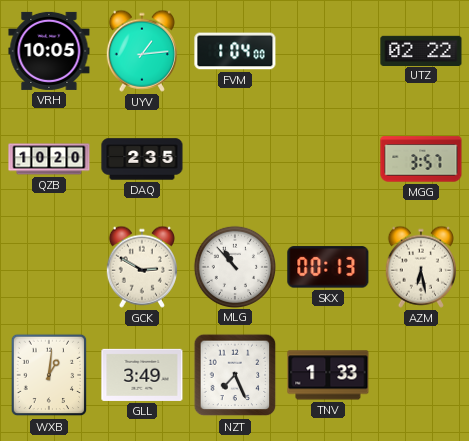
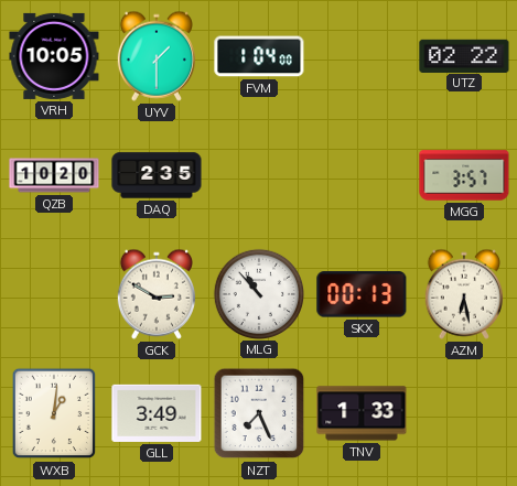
UYV: 1:14 -> 1:30 (157, 56)
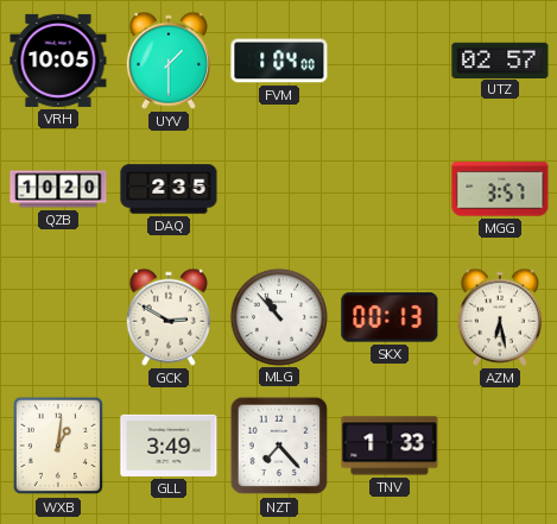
UTZ: 02:22 -> 02:57 (500, 59)
NZT: 7:26 -> 7:23 (279, 446)
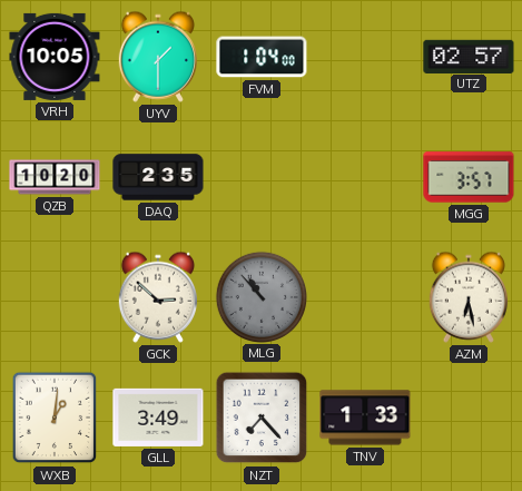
GCK: 2:50 -> 2:52 (158, 297)
MLG dial: white -> grey (260, 296)
SKX: 00:13 -> none (390, 317)
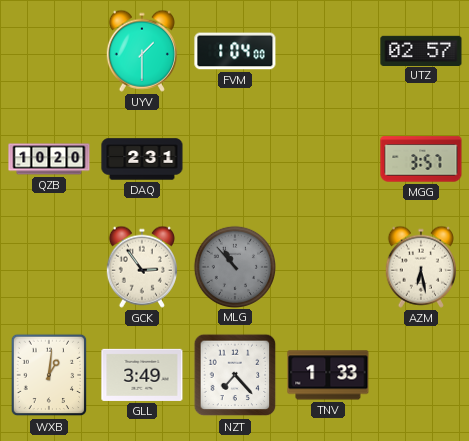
VRH: 10:05 -> none (55, 57)
DAQ: 2:35 -> 2:31 (142, 159)
GCK: 2:52 -> 2:54 (142, 267)
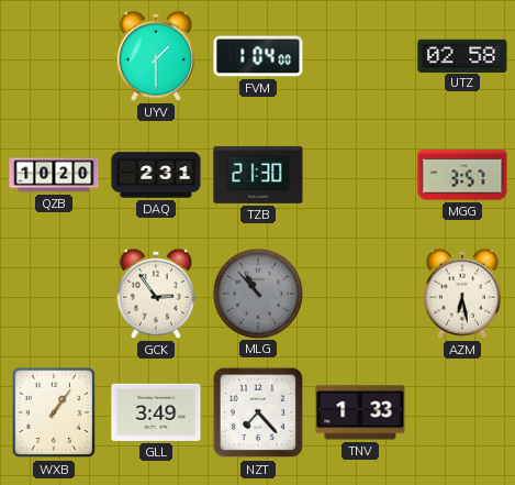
UTZ: 02:57 -> 02:58 (462, 55)
TZB: none -> 21:30 (258, 175)
WXB: 1:01 -> 1:06 (54, 412)
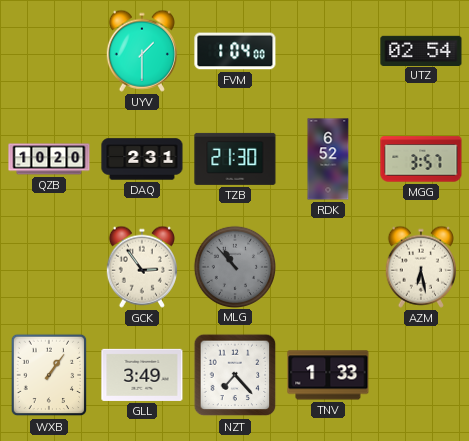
UTZ: 02:58 -> 02:54 (421, 50)
RDK: none -> 6:52 (328, 159)
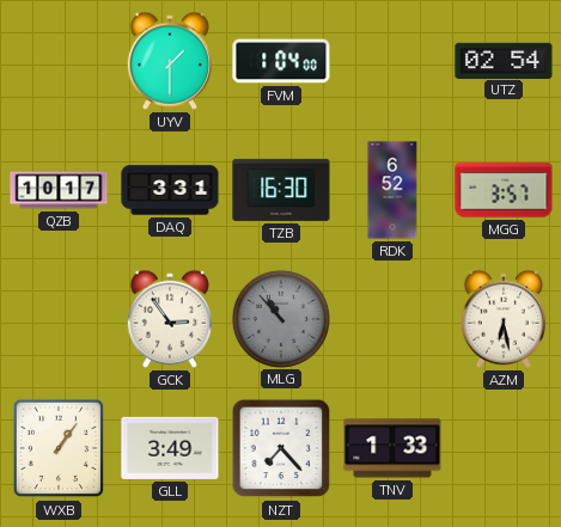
QZB: 10:20 -> 10:17 (59, 190)
DAQ: 2:31 -> 3:31 (170, 190)
TZB: 21:30 -> 16:30 (281, 190)
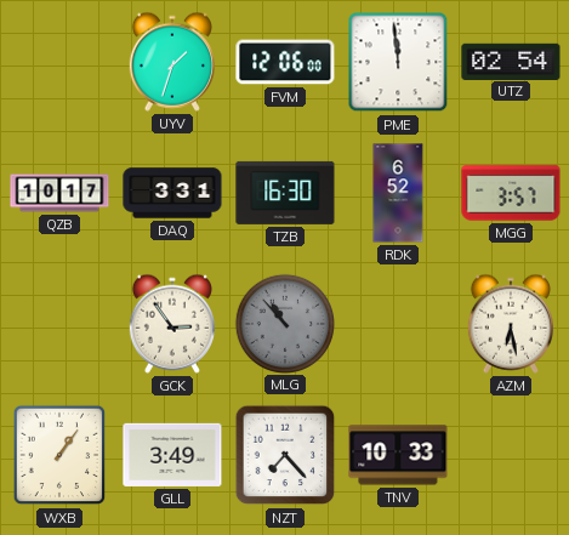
UYV: 1:30 -> 1:33 (172, 62)
FVM: 1:04 -> 12:06 (285, 62)
PME: none -> 11:59 (398, 62)
TNV: 1:33 -> 10:33 (398, 455)
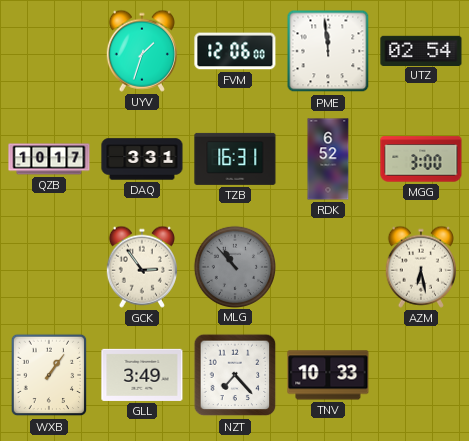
TZB: 16:30 -> 16:31 (235, 159)
MGG: 3:57 -> 3:00 (421, 159)
